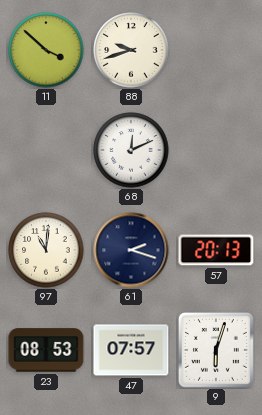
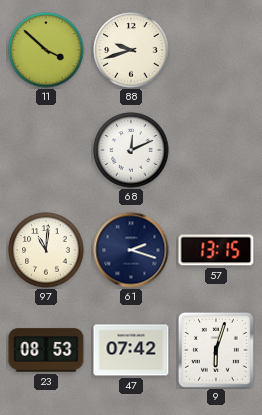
57: 20:13 -> 13:15 (216, 250)
47: 07:57 -> 07:42 (131, 350)
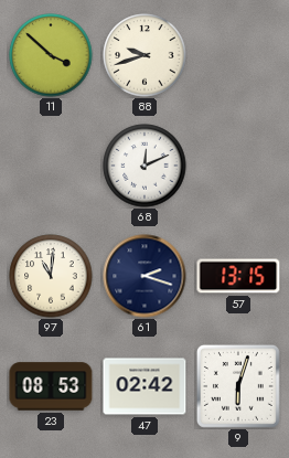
47: 07:42 -> 02:42 (144, 386)
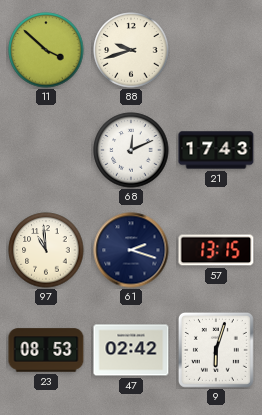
21: none -> 17:43 (216, 150)
97: 11:01 -> 10:59 (46, 250)
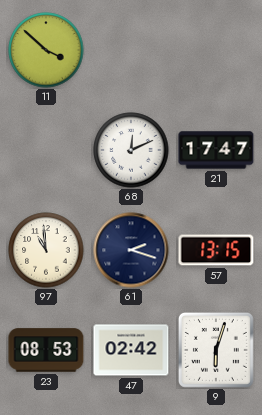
88: 9:42 -> none (131, 50)
21: 17:43 -> 17:47 (216, 150)
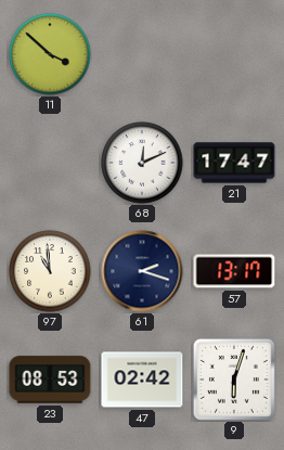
57: 13:15 -> 13:17 (234, 271)
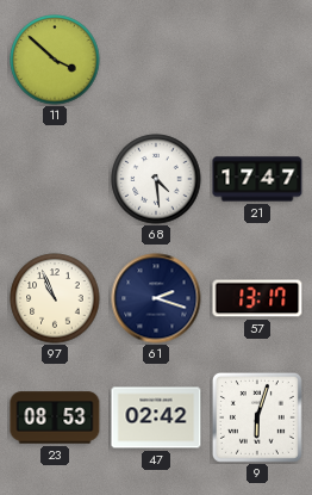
68: 12:11 -> 4:29 (156, 179)
97: 10:59 -> 10:56 (55, 298)
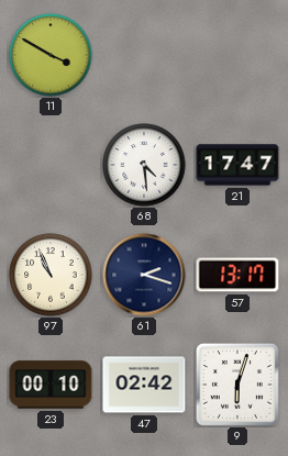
11: 3:52 -> 3:50 (51, 55)
23: 08:53 -> 00:10 (51, 385)
